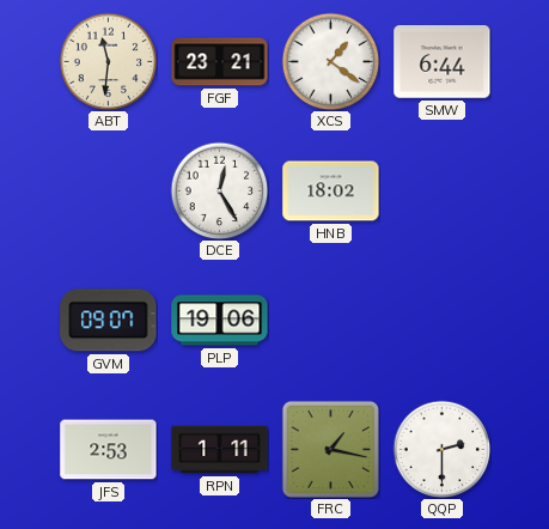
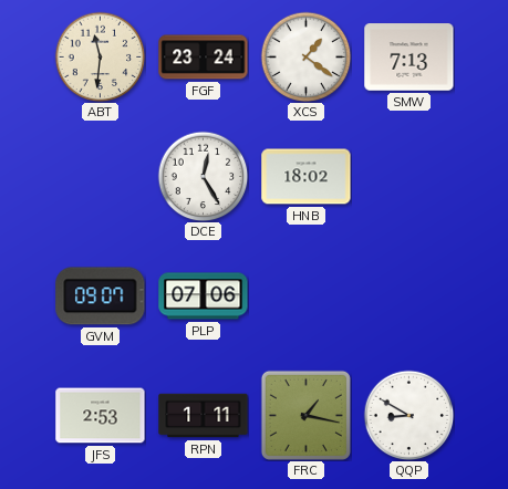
FGF: 23:21 -> 23:24 (204, 58)
SMW: 6:44 -> 7:13 (409, 58)
PLP: 19:06 -> 07:06 (204, 296)
QQP: 2:30 -> 8:50 (408, 415)
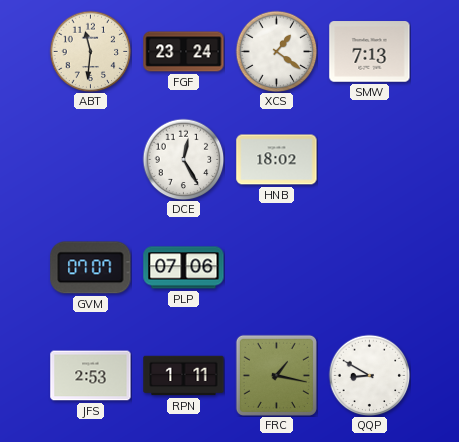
GVM: 09:07 -> 07:07 (91, 268)
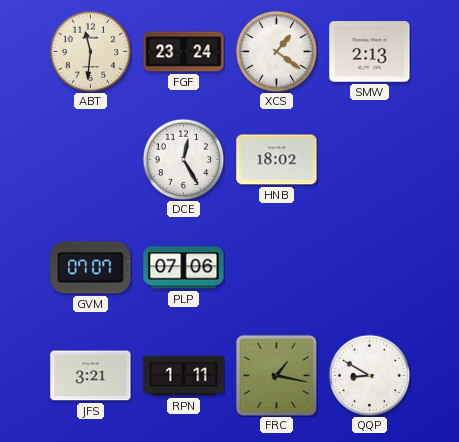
SMW: 7:13 -> 2:13 (370, 52)
JFS: 2:53 -> 3:21 (91, 376)
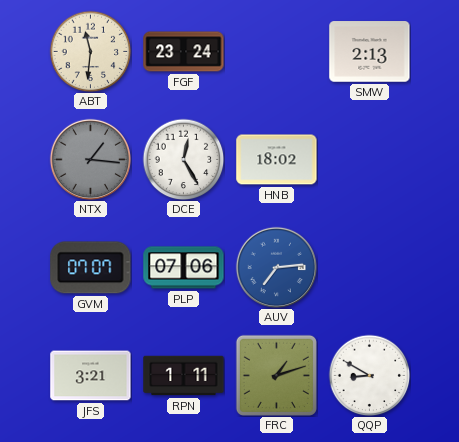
XCS: 1:21 -> none (276, 51)
NTX: none -> 1:16 (90, 159)
AUV: none -> 7:14 (276, 267)
FRC: 1:17 -> 1:12 (276, 375)
